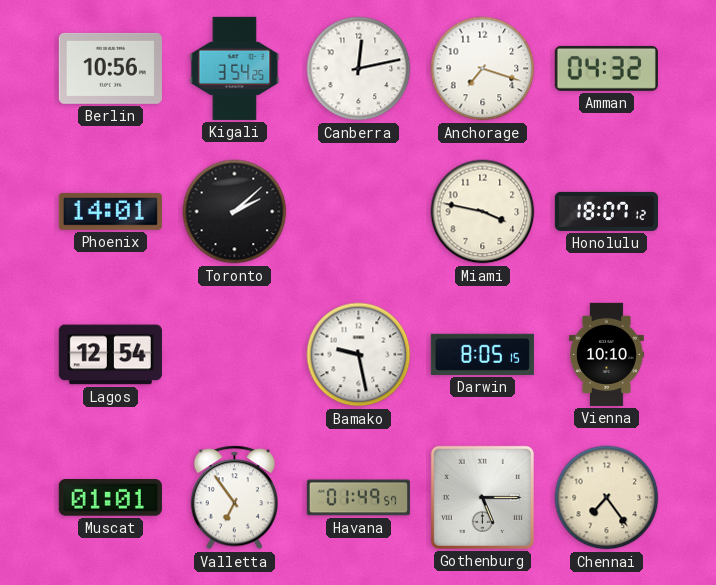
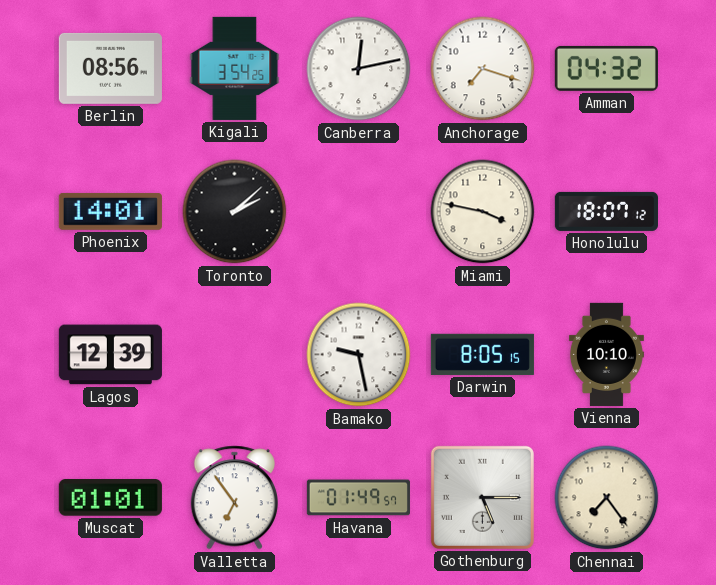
Berlin: 10:56 -> 08:56 (110, 68)
Lagos: 12:54 -> 12:39 (110, 355)
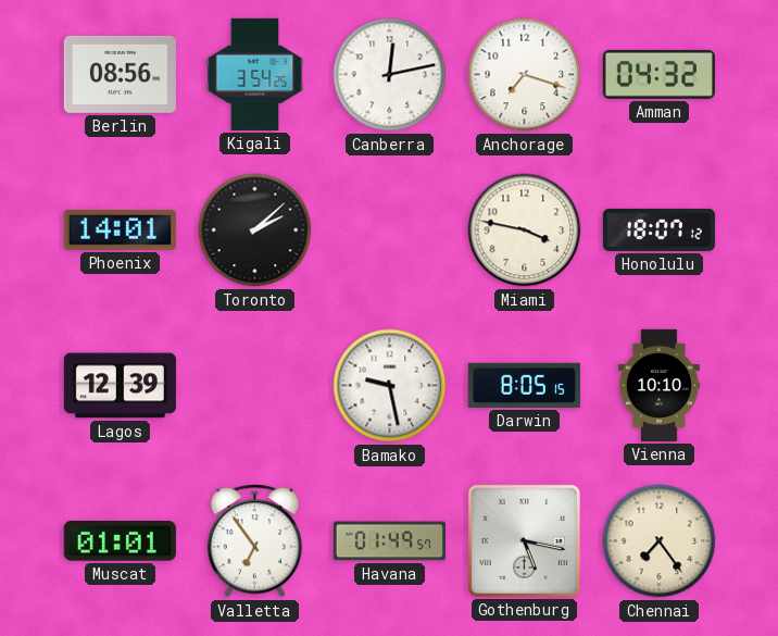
Gothenburg: 5:15 -> 5:17 (524, 540)
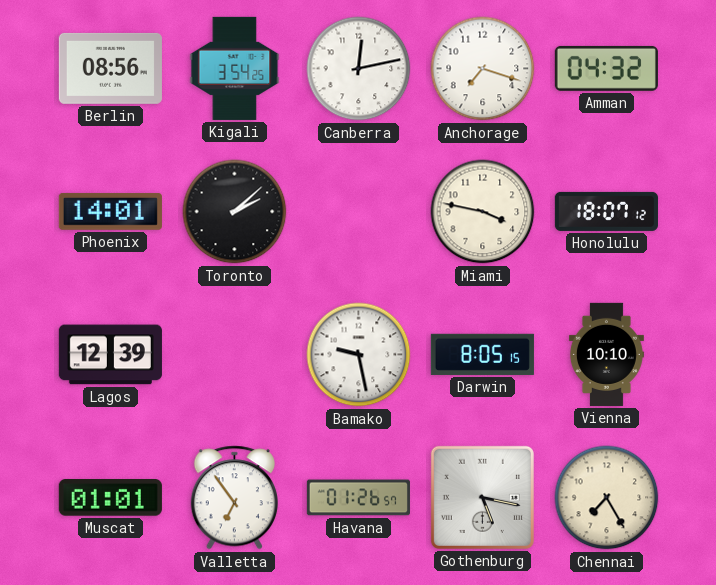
Havana: 01:49 -> 01:26 (358, 498)
Chennai: 7:24 -> 7:25 (607, 498)
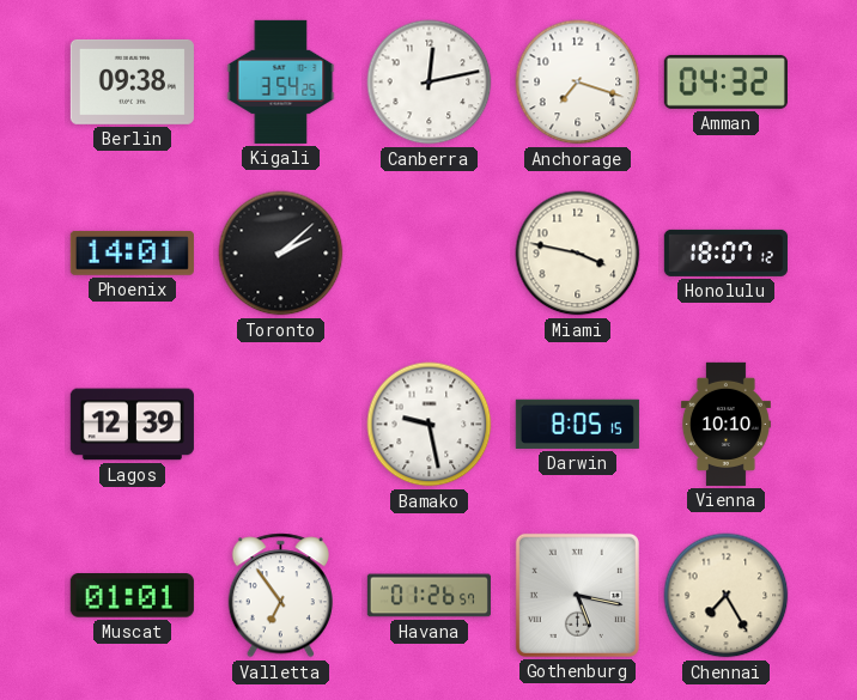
Berlin: 08:56 -> 09:38 (132, 81)
